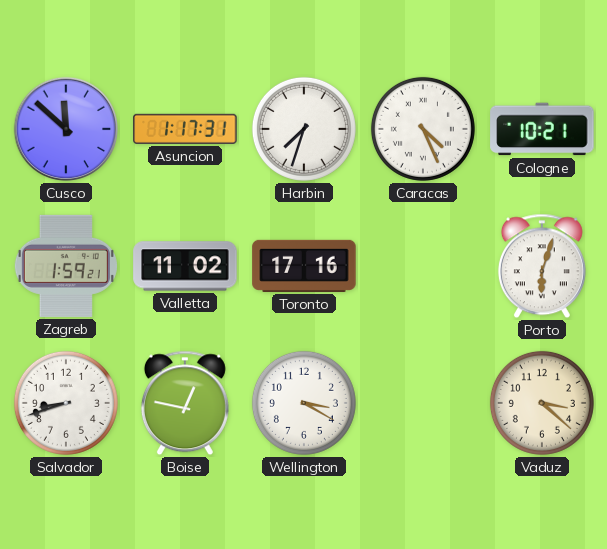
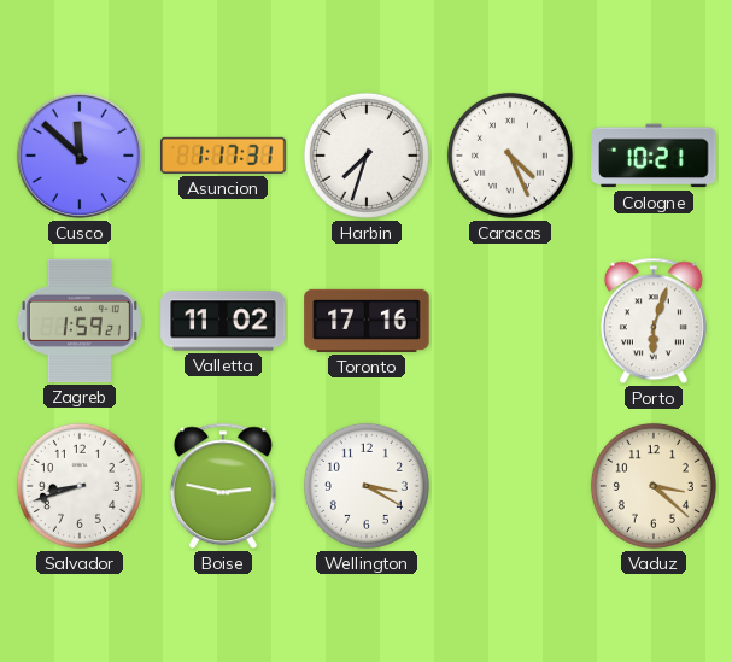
Boise: 12:47 -> 2:47 (223, 486)
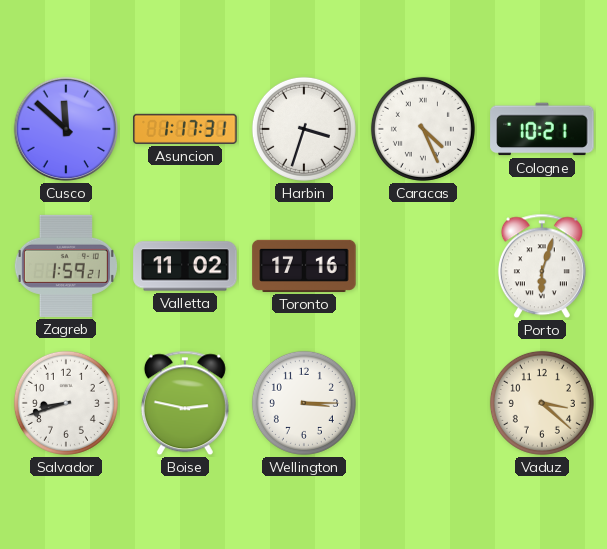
Harbin: 7:33 -> 3:33 (304, 129)
Wellington: 3:20 -> 3:15 (304, 403)
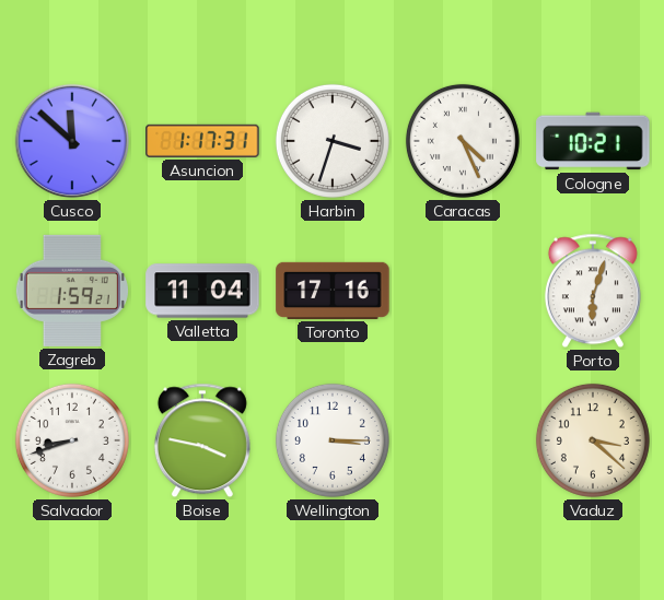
Valletta: 11:02 -> 11:04 (202, 291)
Boise: 2:47 -> 3:47 (202, 440)
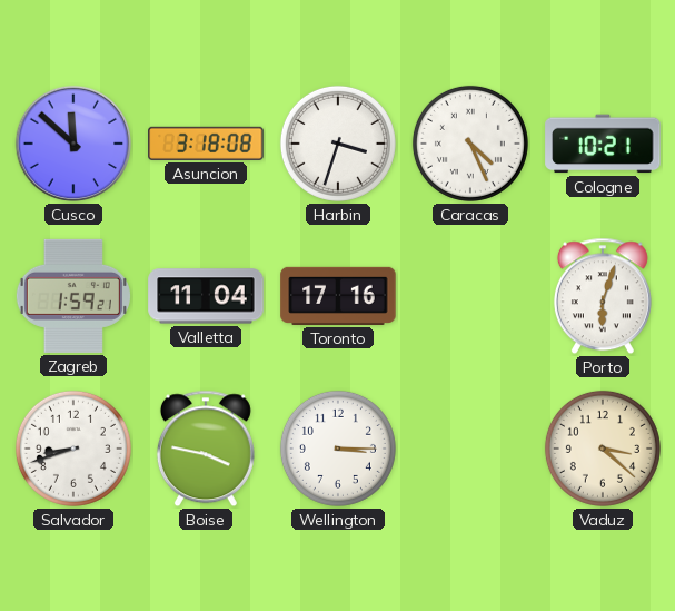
Asuncion: 1:17 -> 3:18 (206, 144)
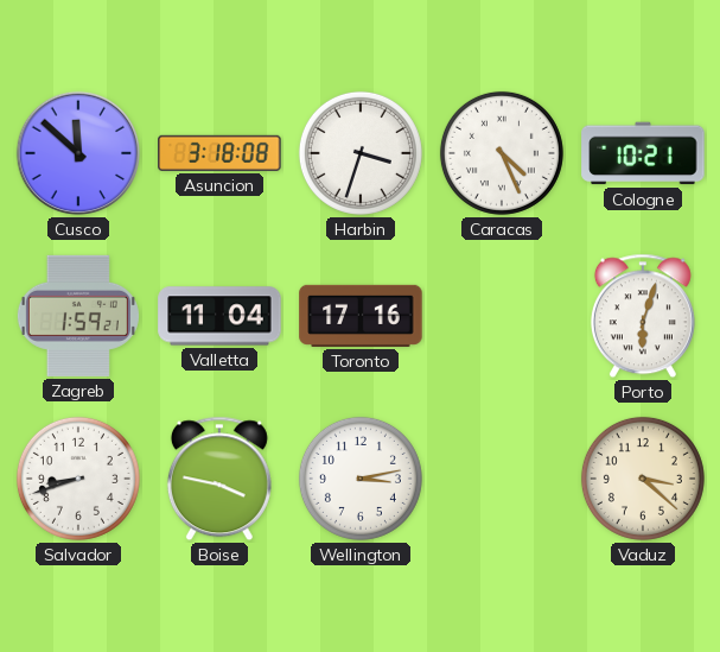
Wellington: 3:15 -> 3:13 (361, 479)
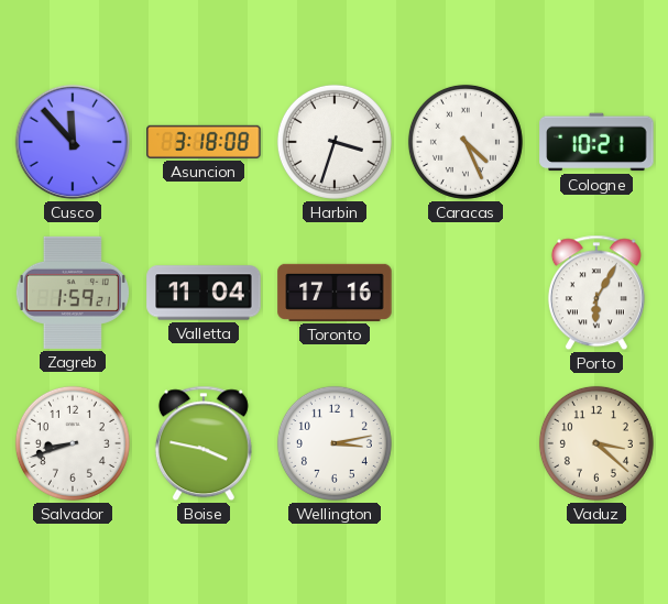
Cusco: 11:52 -> 11:53 (73, 142)
Porto: 6:03 -> 6:05 (596, 293)
